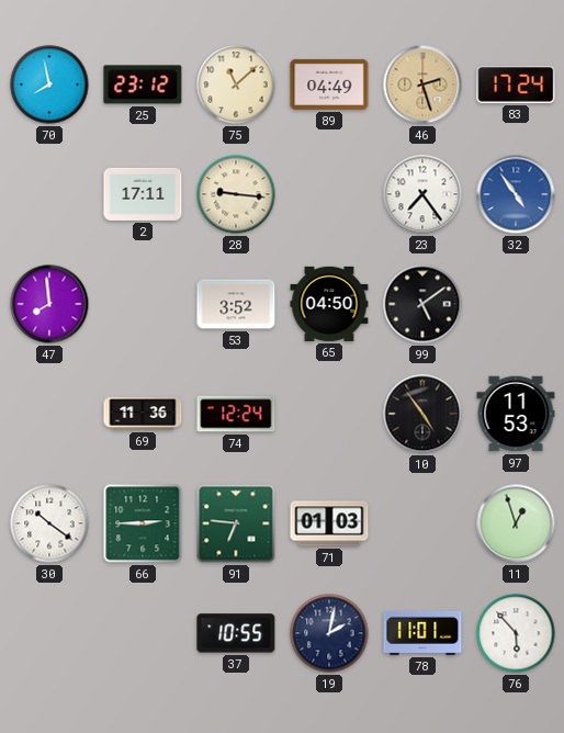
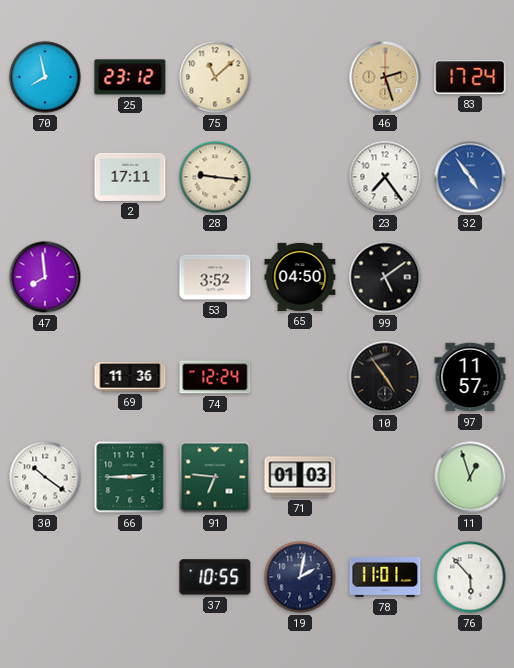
89: 04:49 -> none (329, 84)
97: 11:53 -> 11:57 (470, 377)
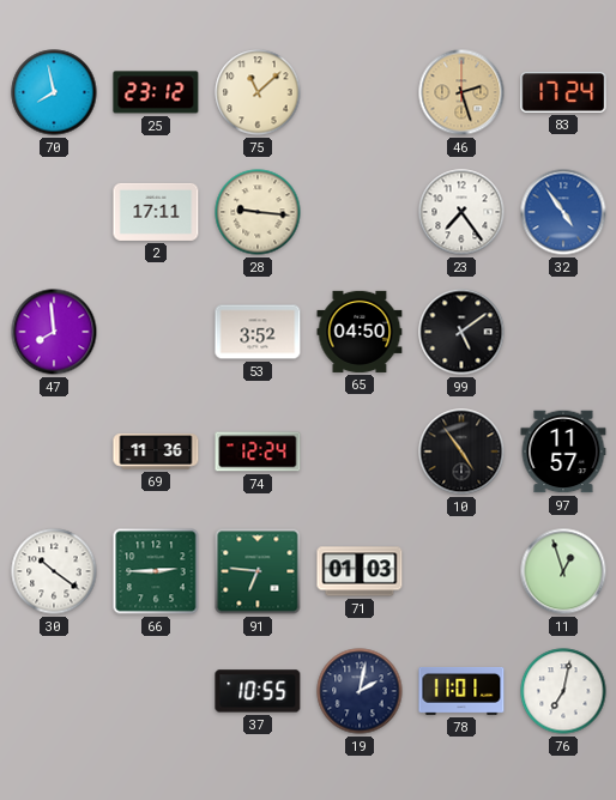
76: 5:53 -> 7:02 (563, 691)
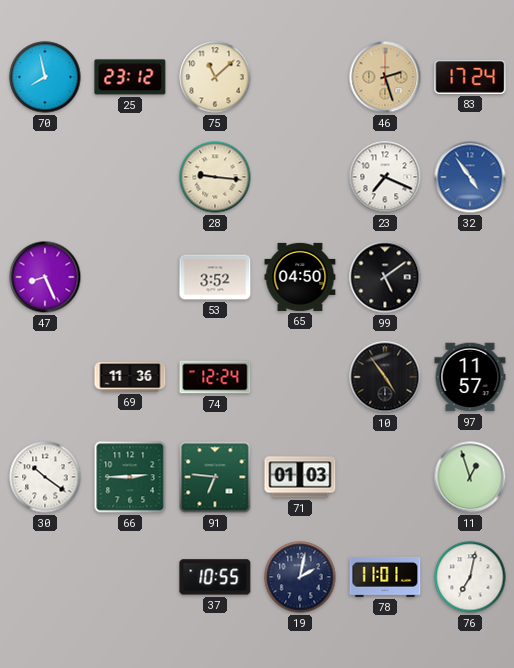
2: 17:11 -> none (156, 212)
23: 7:24 -> 7:19 (385, 177)
47: 7:59 -> 8:26 (45, 277)
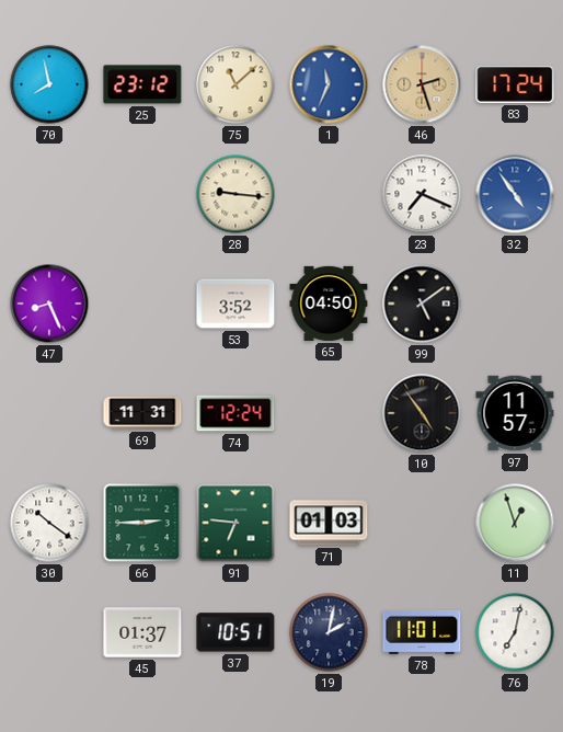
1: none -> 11:34 (329, 84)
69: 11:36 -> 11:31 (142, 413)
45: none -> 01:37 (142, 632)
37: 10:55 -> 10:51 (235, 632)
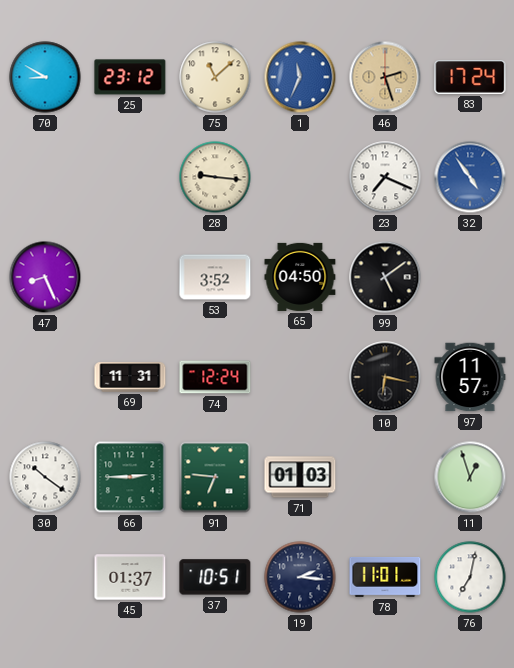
70: 7:58 -> 8:50 (45, 77)
10: 4:54 -> 6:17 (385, 377)
19: 2:02 -> 2:16 (300, 577)
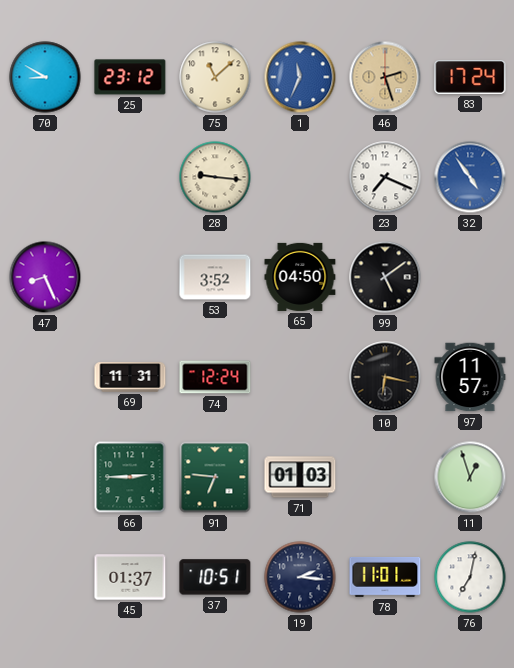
30: 10:21 -> none (45, 477)
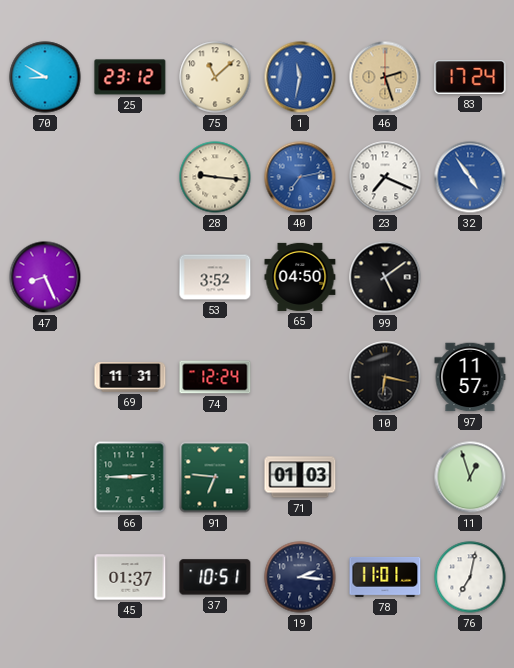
1: 11:34 -> 11:32 (300, 77)
40: none -> 7:13 (300, 177)
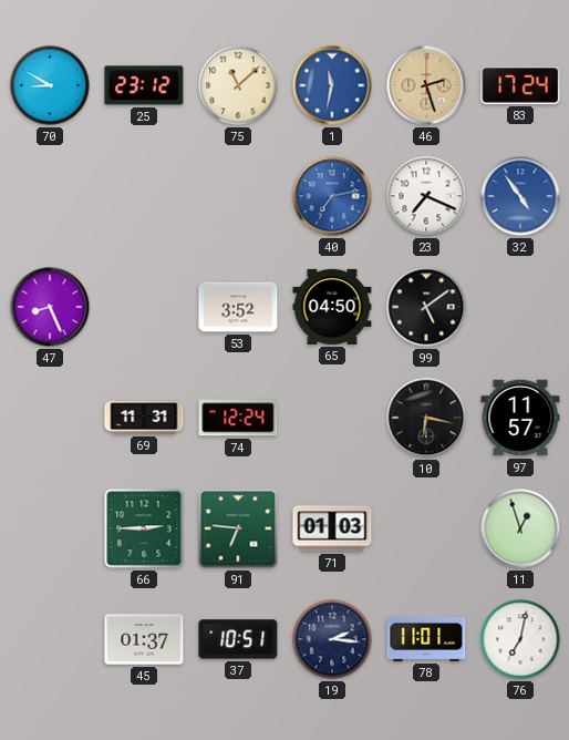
28: 9:16 -> none (215, 177)
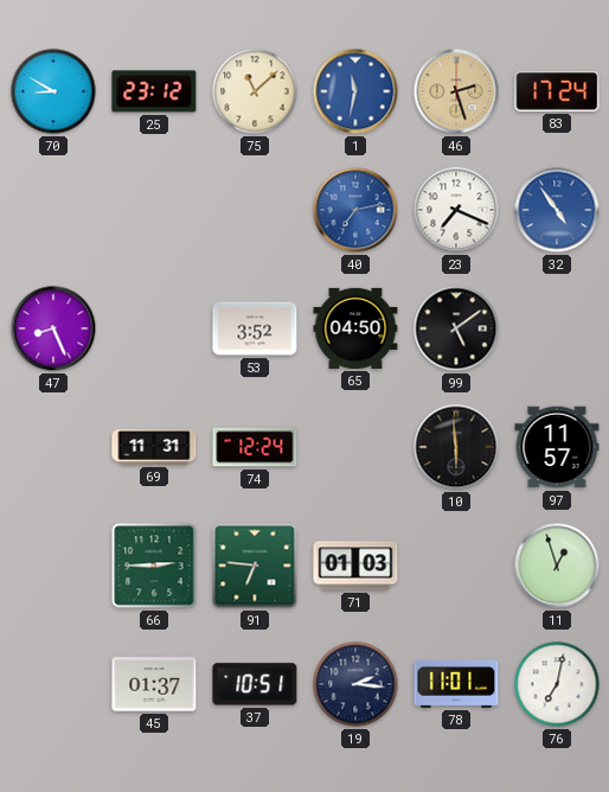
10: 6:17 -> 5:59 (456, 447)
